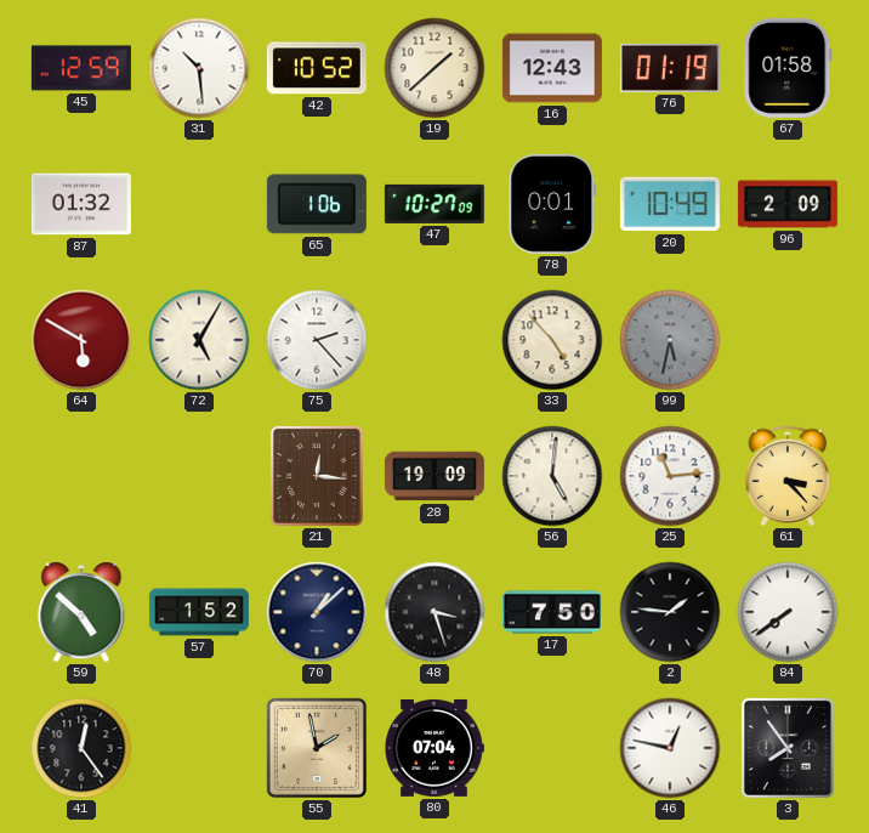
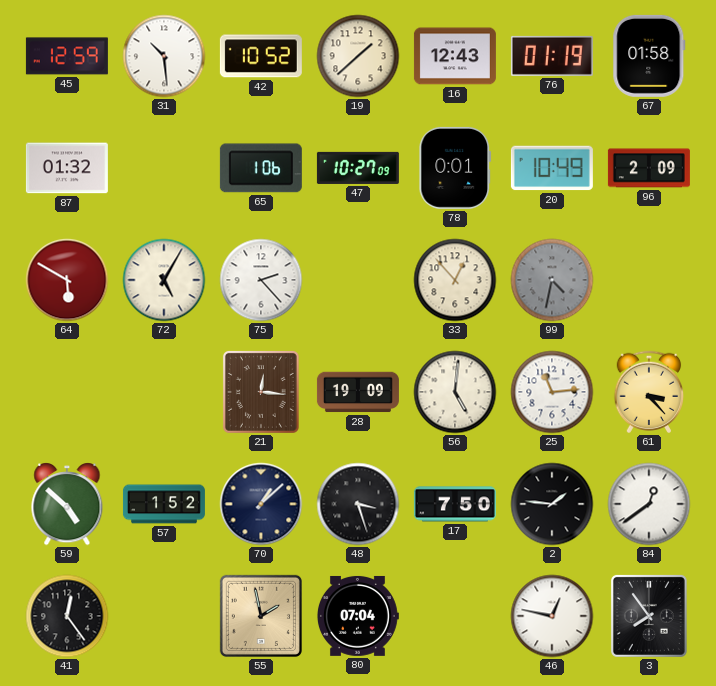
33: 4:53 -> 12:53 (455, 280)
99: 5:32 -> 4:32 (552, 280)
84: 7:39 -> 12:39 (649, 504)
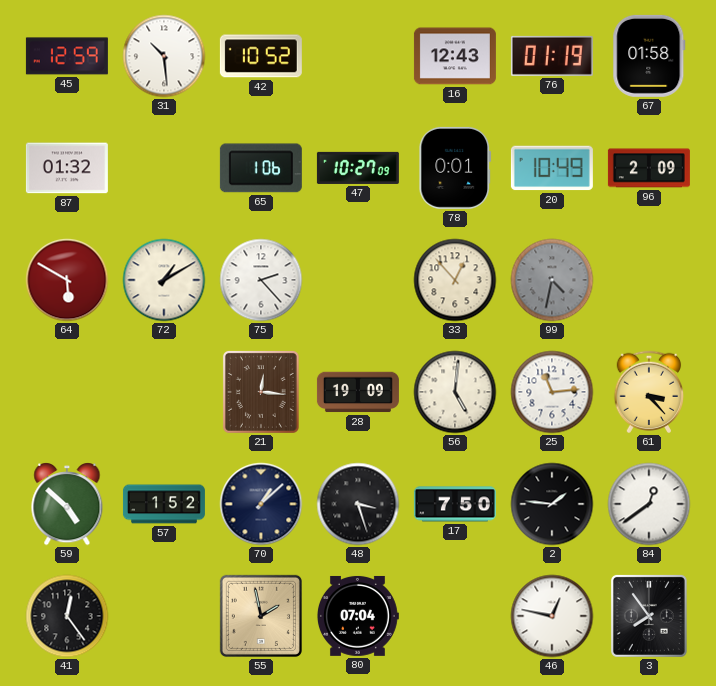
19: 1:38 -> none (358, 56)
72: 5:05 -> 1:10 (164, 280)
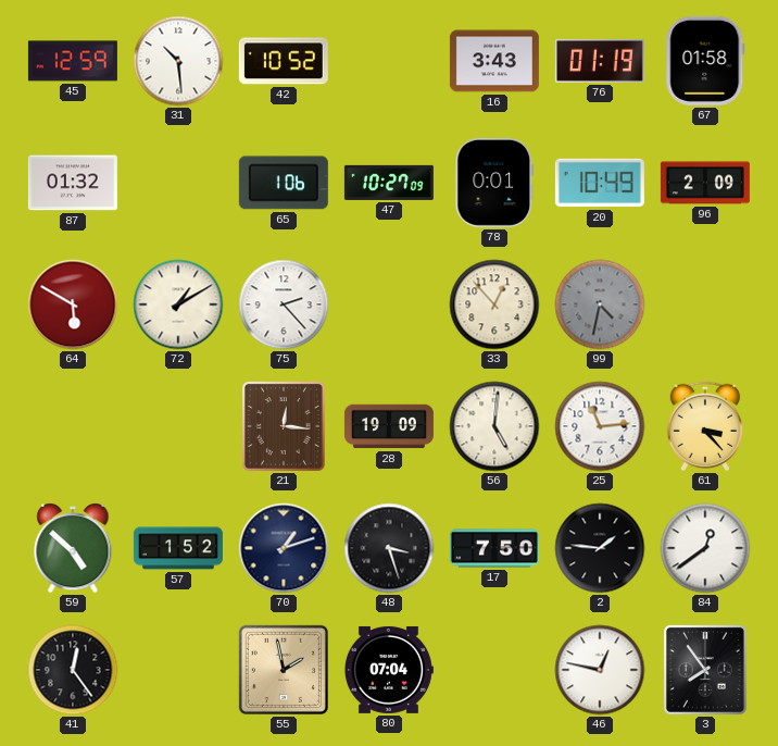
16: 12:43 -> 3:43 (494, 61)
70: 1:08 -> 1:12 (284, 548)
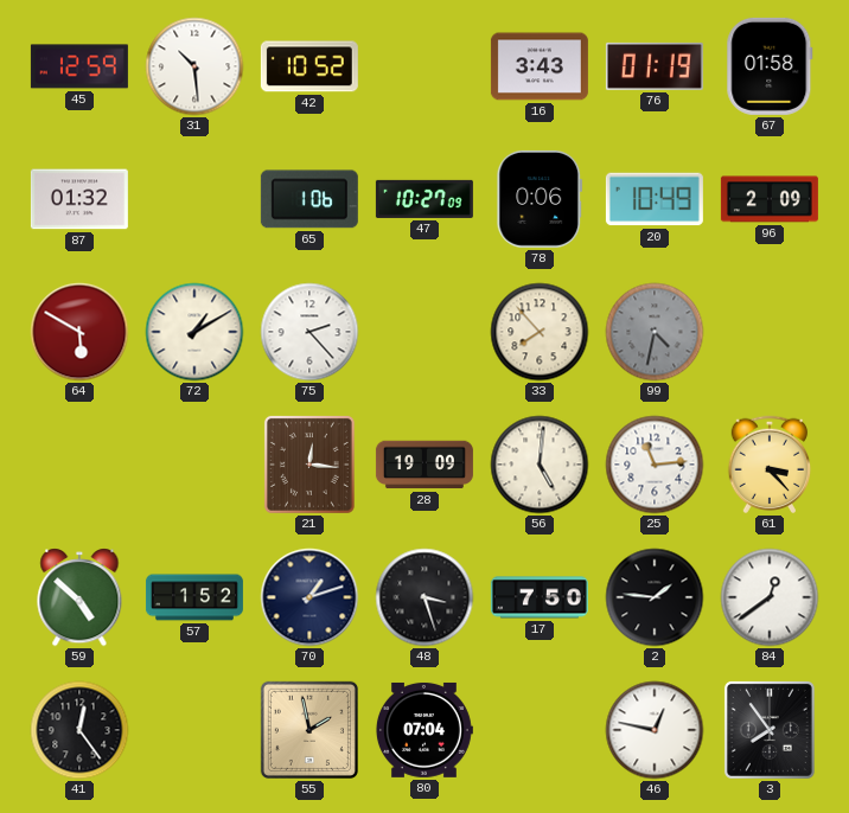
78: 0:01 -> 0:06 (540, 199)
33: 12:53 -> 7:53 (540, 332)
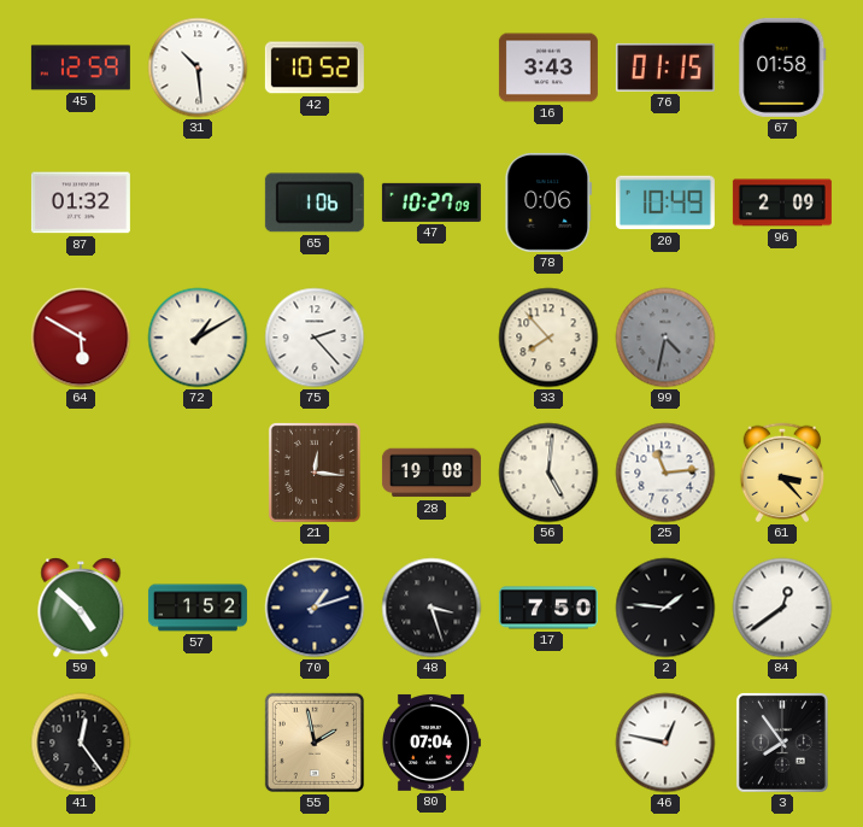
76: 01:19 -> 01:15 (665, 68)
28: 19:09 -> 19:08 (431, 473)
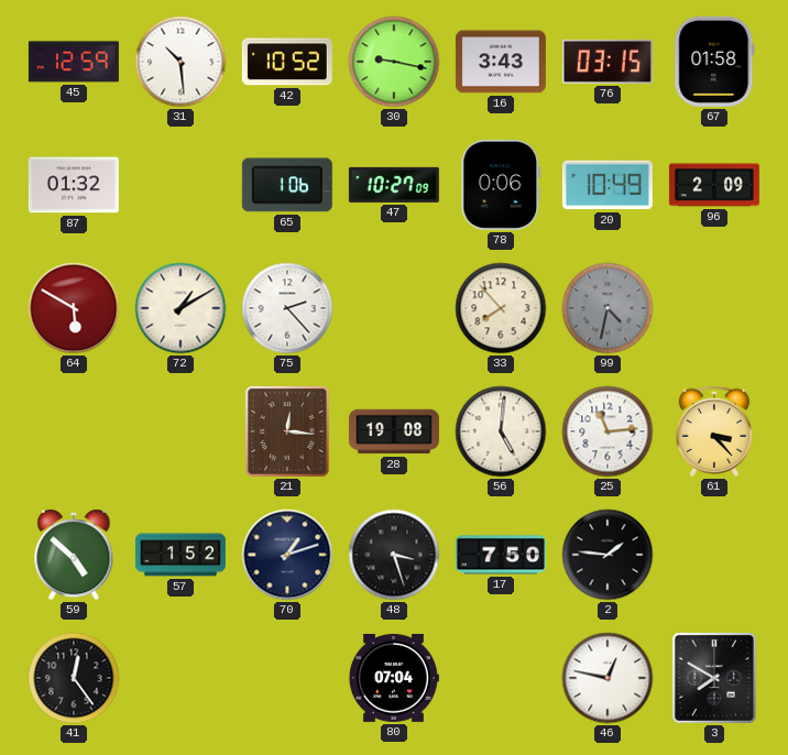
30: none -> 9:17 (394, 62)
76: 01:15 -> 03:15 (608, 62)
84: 12:39 -> none (782, 608)
55: 1:58 -> none (315, 743)
3: 7:54 -> 7:50 (714, 678)
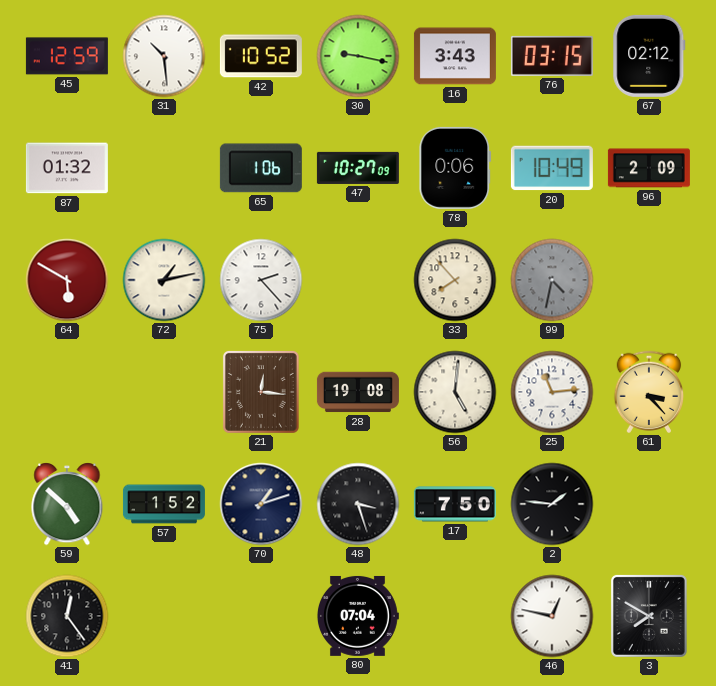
67: 01:58 -> 02:12 (649, 56)
72: 1:10 -> 1:13 (164, 280)
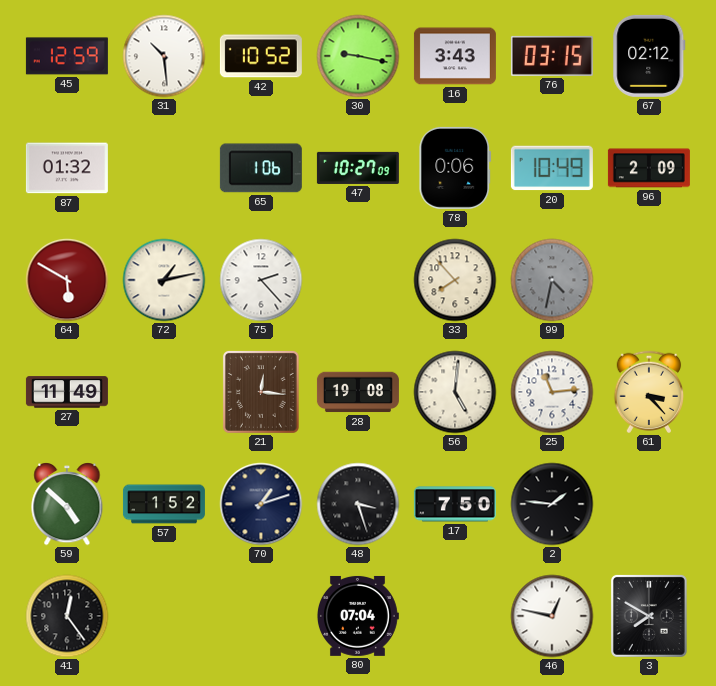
27: none -> 11:49 (67, 392)
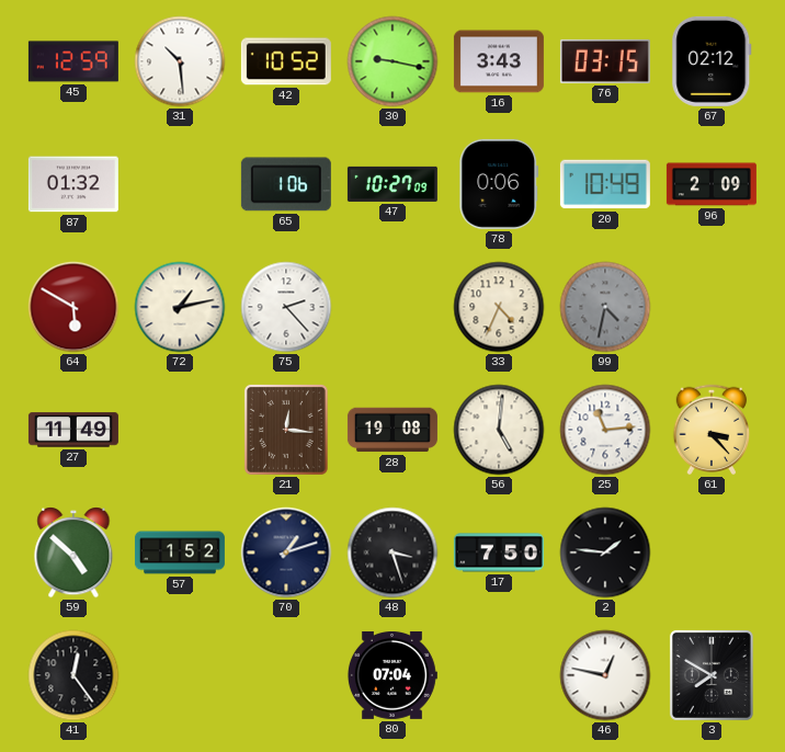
33: 7:53 -> 4:34 (499, 307)
